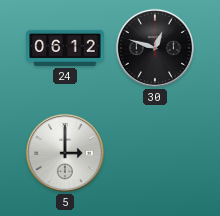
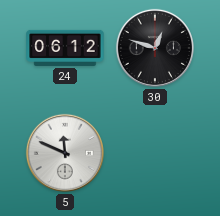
5: 3:00 -> 11:49 (65, 153)
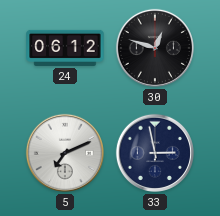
5: 11:49 -> 7:11 (65, 153)
33: none -> 2:58 (155, 153)
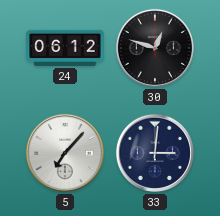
5: 7:11 -> 7:07 (65, 153)
33: 2:58 -> 3:01 (155, 153)
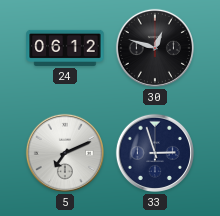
5: 7:07 -> 7:11 (65, 153)
33: 3:01 -> 2:57 (155, 153)
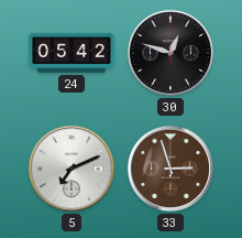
24: 06:12 -> 05:42 (71, 53)
33 dial: navy -> brown (170, 169)
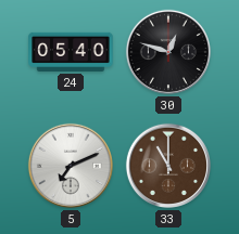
24: 05:42 -> 05:40 (71, 52)
33: 2:57 -> 11:00 (168, 166)
